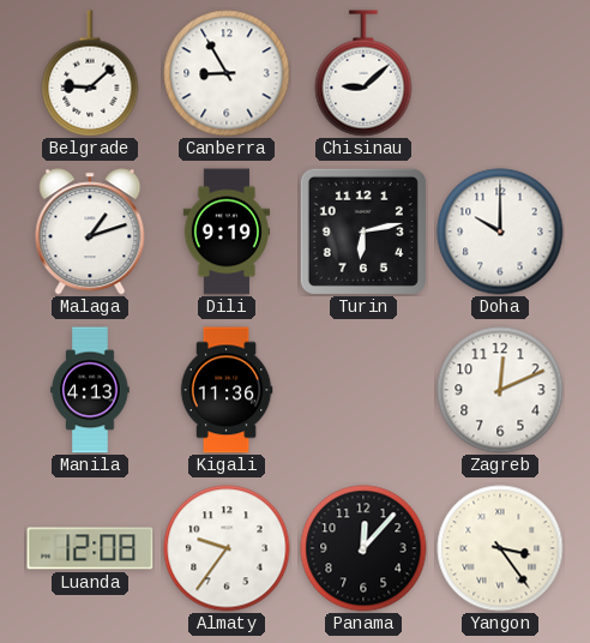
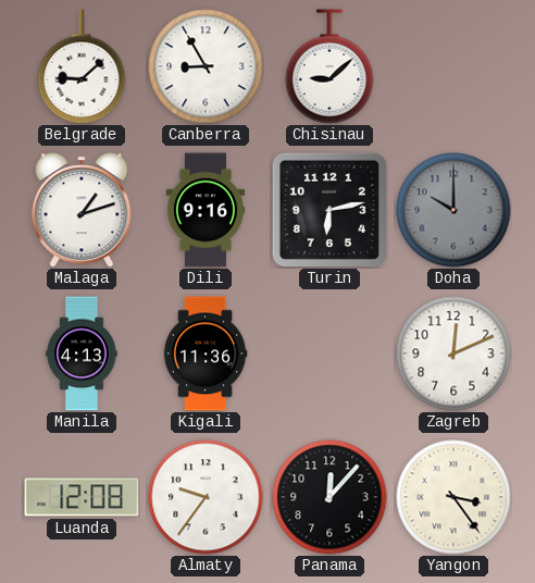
Dili: 9:19 -> 9:16 (204, 210)
Doha dial: white -> grey (453, 210)
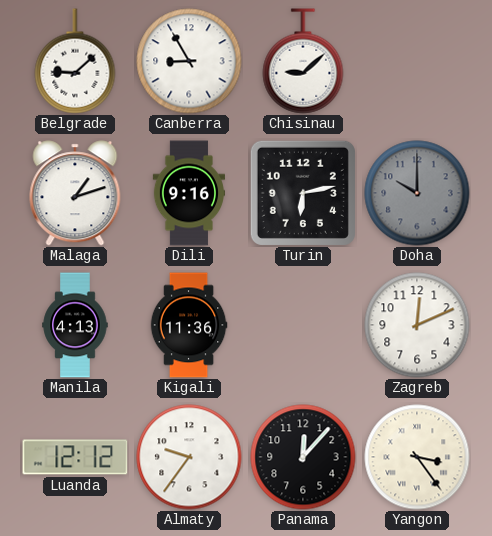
Luanda: 12:08 -> 12:12 (75, 457)
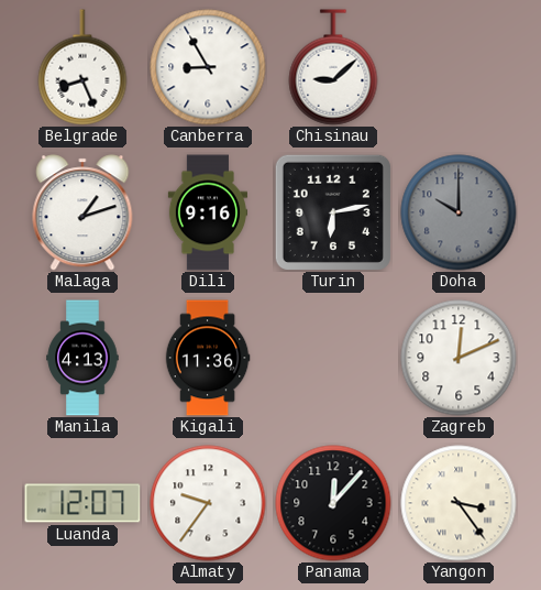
Belgrade: 9:08 -> 8:26 (82, 67)
Luanda: 12:12 -> 12:07 (82, 503)
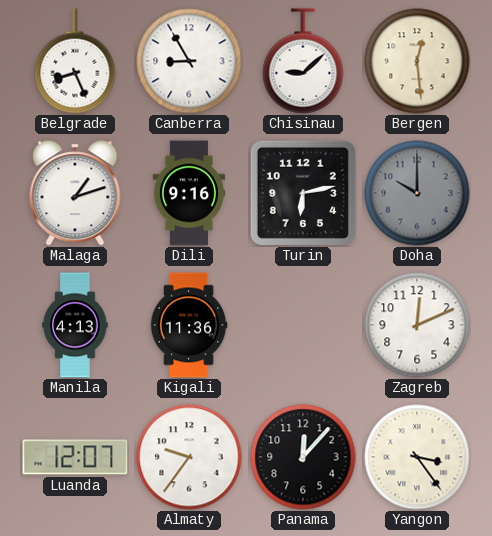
Bergen: none -> 12:29 (417, 61)
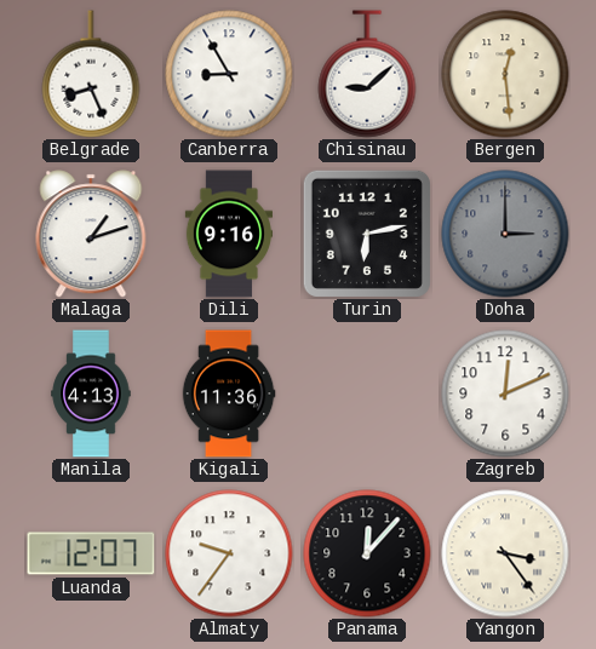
Doha: 10:00 -> 3:00 (505, 234)
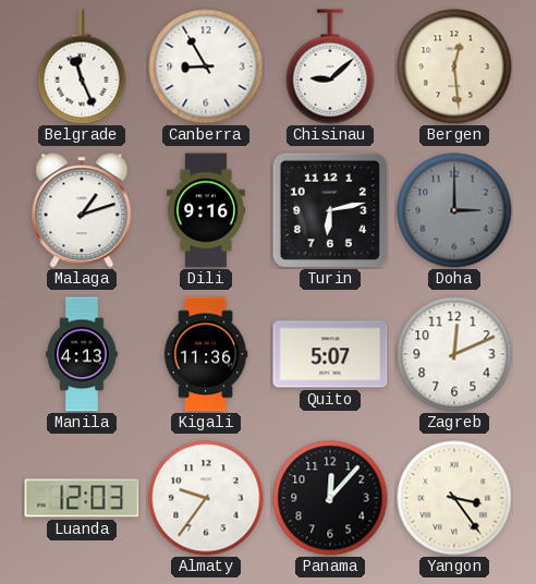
Belgrade: 8:26 -> 11:26 (82, 66)
Quito: none -> 5:07 (330, 354)
Luanda: 12:07 -> 12:03 (82, 498)
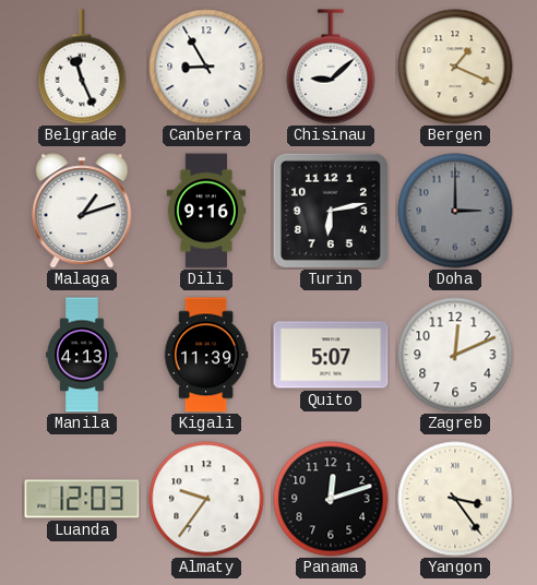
Bergen: 12:29 -> 1:19 (455, 67)
Kigali: 11:36 -> 11:39 (206, 355)
Panama: 12:07 -> 12:12 (331, 499)
